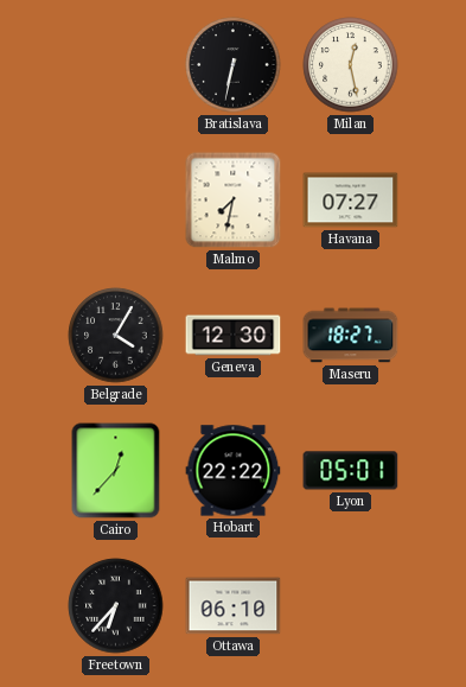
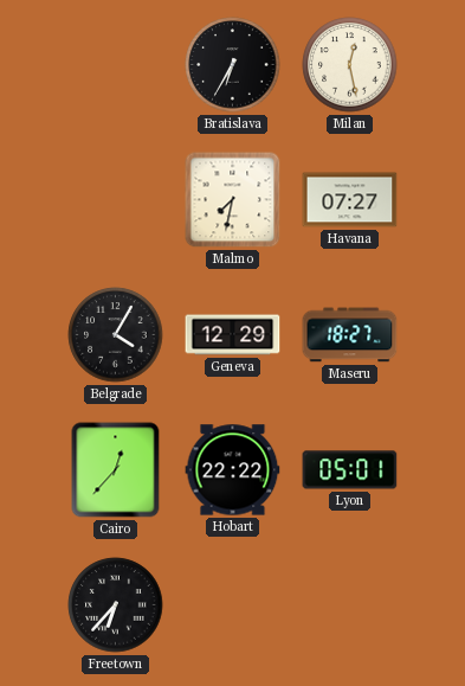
Bratislava: 6:32 -> 6:35 (233, 65)
Geneva: 12:30 -> 12:29 (233, 335)
Ottawa: 06:10 -> none (234, 606)
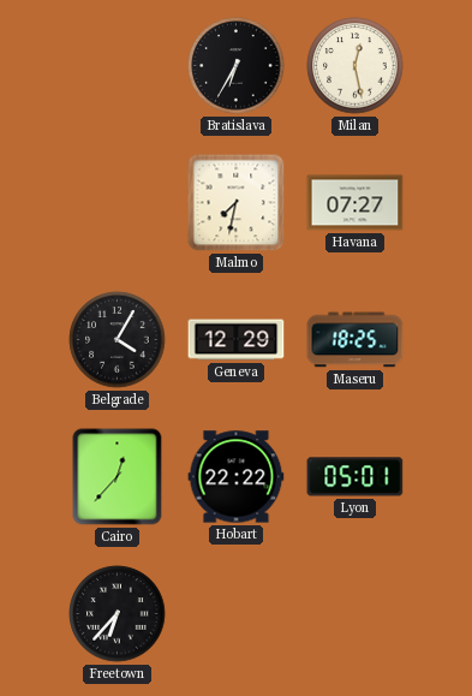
Maseru: 18:27 -> 18:25 (356, 340)
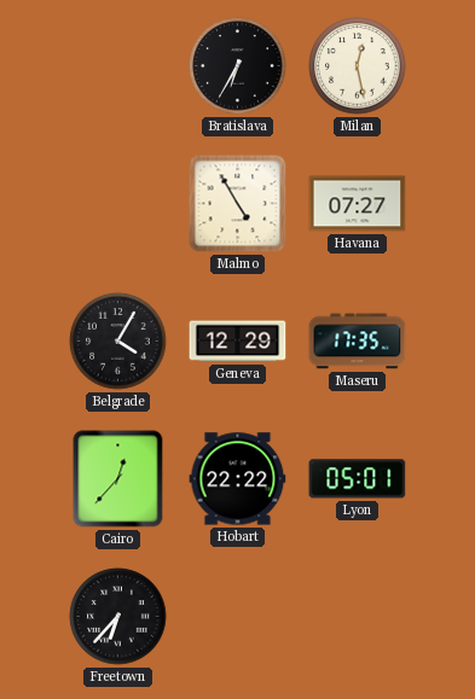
Malmo: 7:32 -> 4:55 (238, 204)
Maseru: 18:25 -> 17:35 (358, 342)
